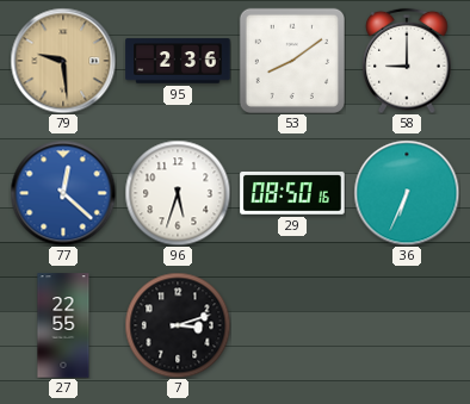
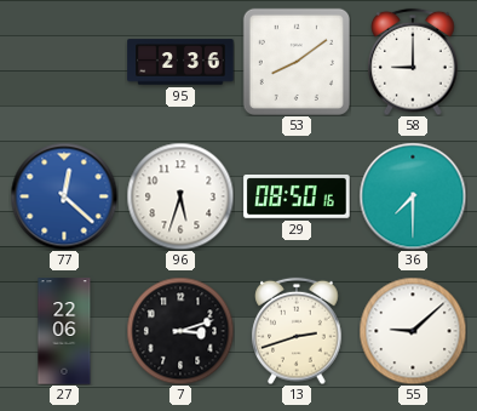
79: 9:29 -> none (63, 61)
36: 6:34 -> 7:30 (413, 196)
27: 22:55 -> 22:06 (64, 331)
13: none -> 2:42 (297, 331)
55: none -> 9:08 (413, 331)
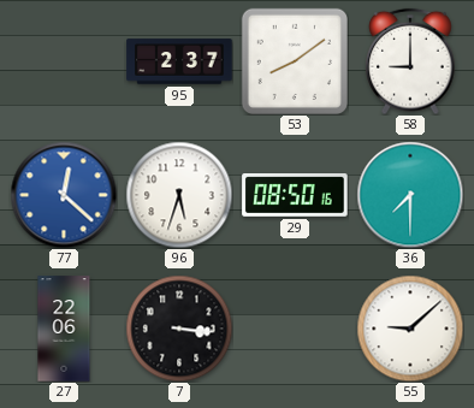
95: 2:36 -> 2:37 (179, 61)
7: 3:12 -> 3:16 (179, 329)
13: 2:42 -> none (297, 331)
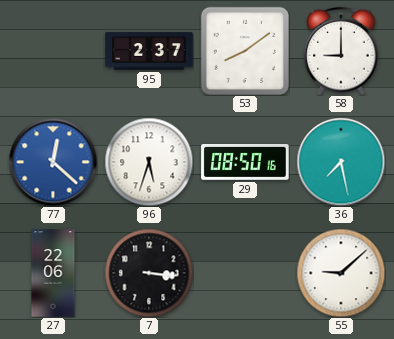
36: 7:30 -> 7:28 (341, 162)
